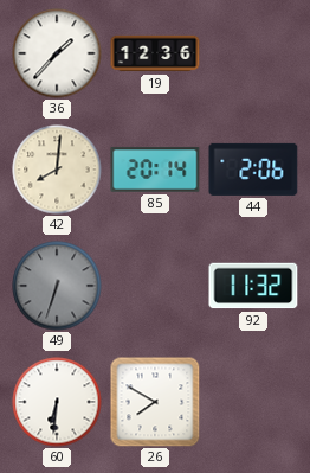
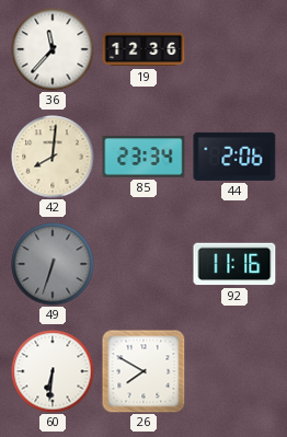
36: 1:37 -> 11:37 (53, 49)
85: 20:14 -> 23:34 (143, 157)
92: 11:32 -> 11:16 (234, 264)
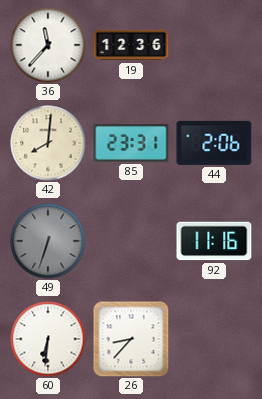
85: 23:34 -> 23:31 (131, 143)
26: 7:50 -> 8:37 (131, 339)
